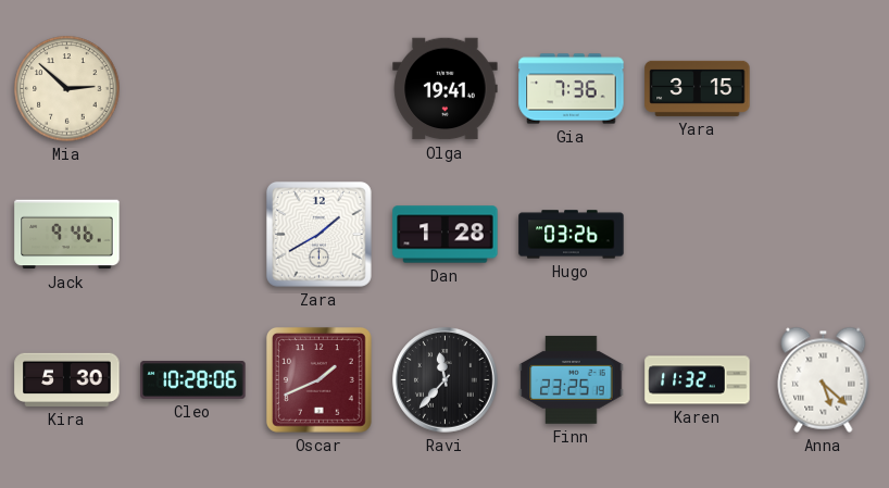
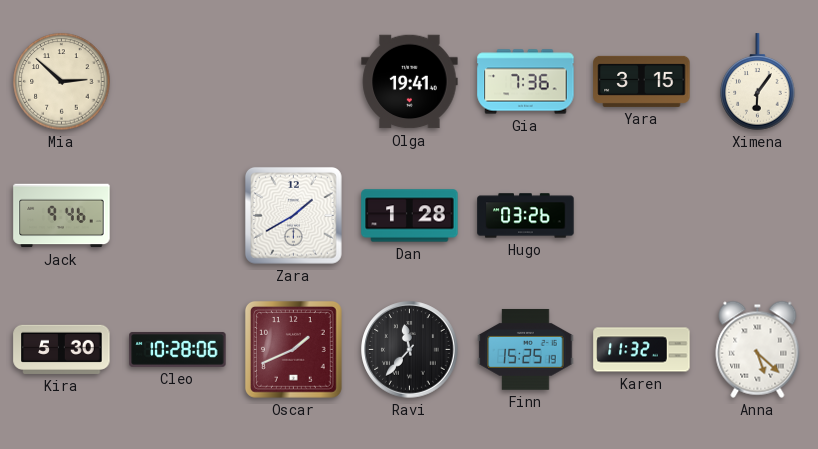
Ximena: none -> 6:06 (758, 82)
Finn: 23:25 -> 15:25 (526, 350)
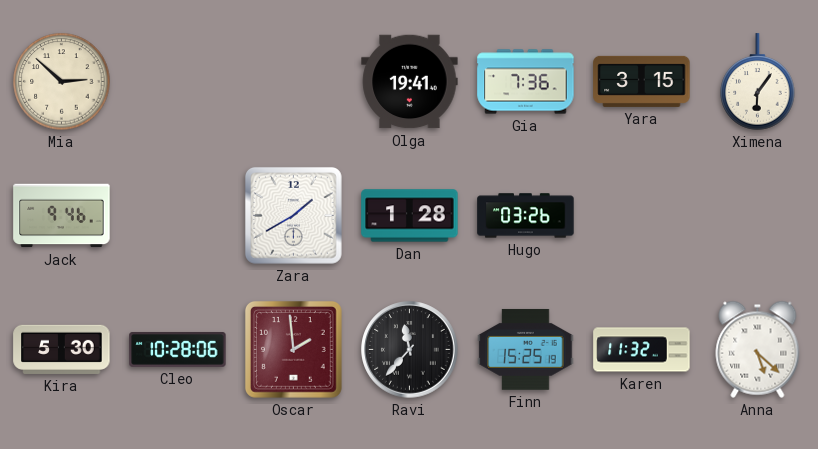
Oscar: 1:41 -> 1:59 (293, 349)
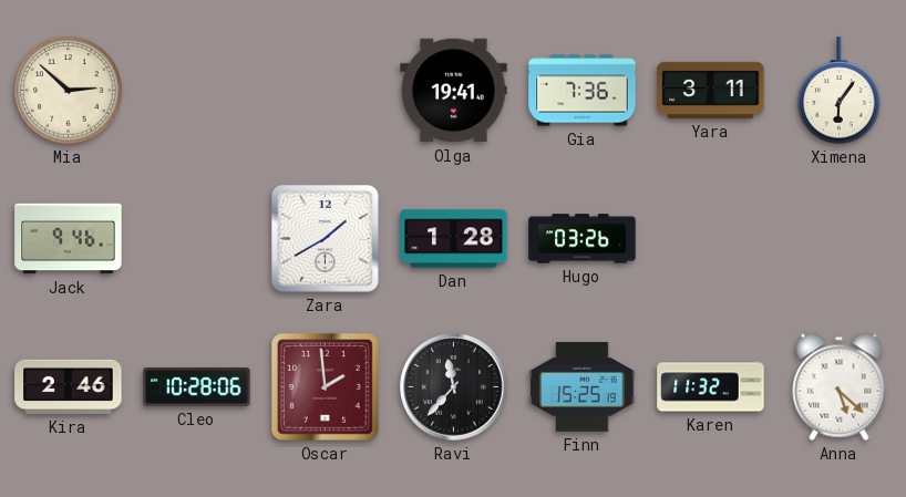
Yara: 3:15 -> 3:11 (711, 90)
Kira: 5:30 -> 2:46 (69, 386)
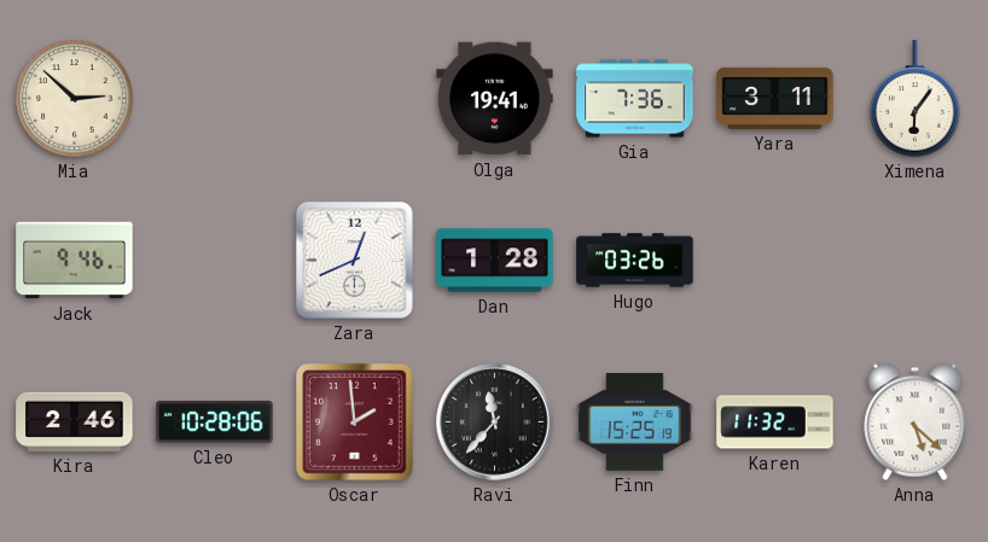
Zara: 1:40 -> 12:41 (354, 260)
